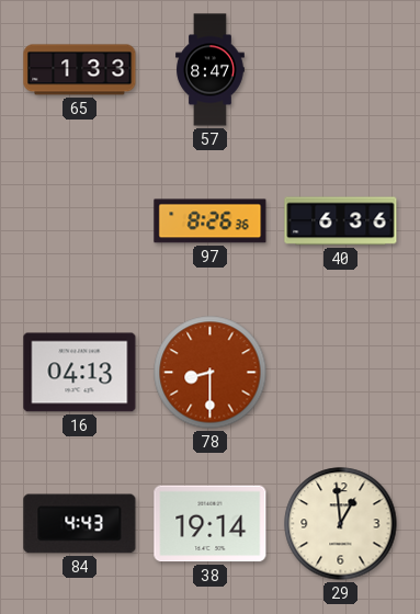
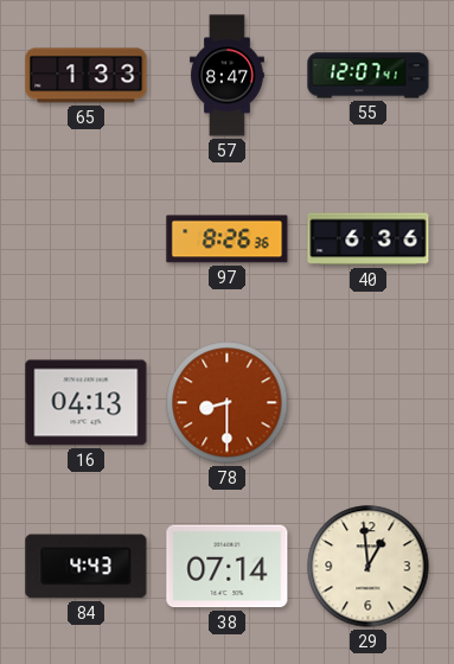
55: none -> 12:07 (369, 76)
38: 19:14 -> 07:14 (228, 567)
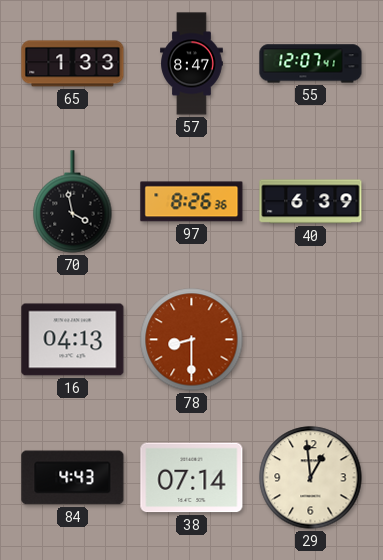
70: none -> 3:58 (73, 202)
40: 6:36 -> 6:39 (311, 202)
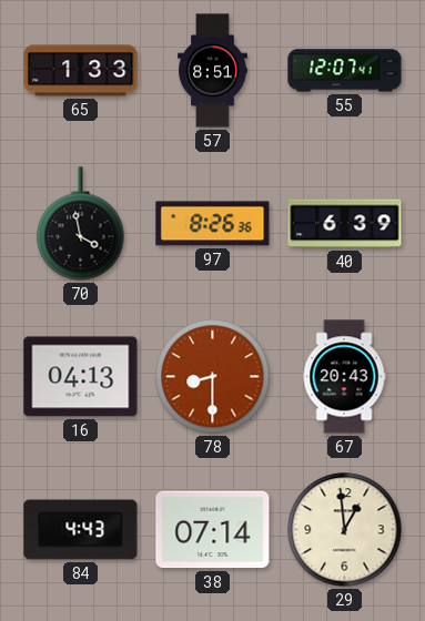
57: 8:47 -> 8:51 (213, 71)
67: none -> 20:43 (344, 377)
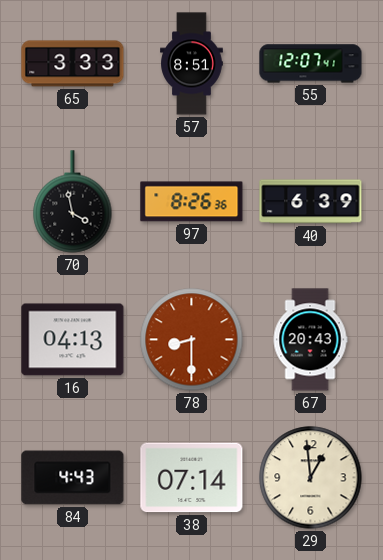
65: 1:33 -> 3:33 (73, 64)
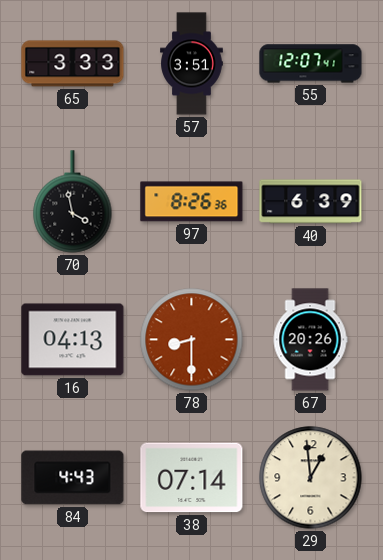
57: 8:51 -> 3:51 (192, 64)
67: 20:43 -> 20:26 (310, 340)
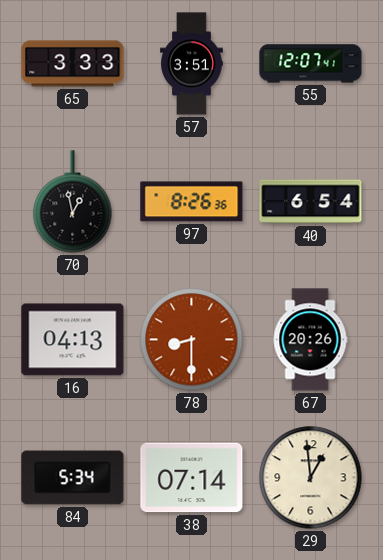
70: 3:58 -> 12:58 (73, 202)
40: 6:39 -> 6:54 (311, 202)
84: 4:43 -> 5:34 (73, 478)
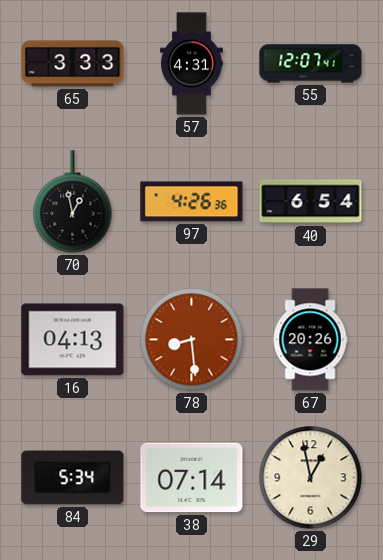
57: 3:51 -> 4:31 (192, 64)
97: 8:26 -> 4:26 (192, 202)
78: 8:30 -> 8:29 (192, 340)
29: 12:59 -> 12:58 (311, 478)
